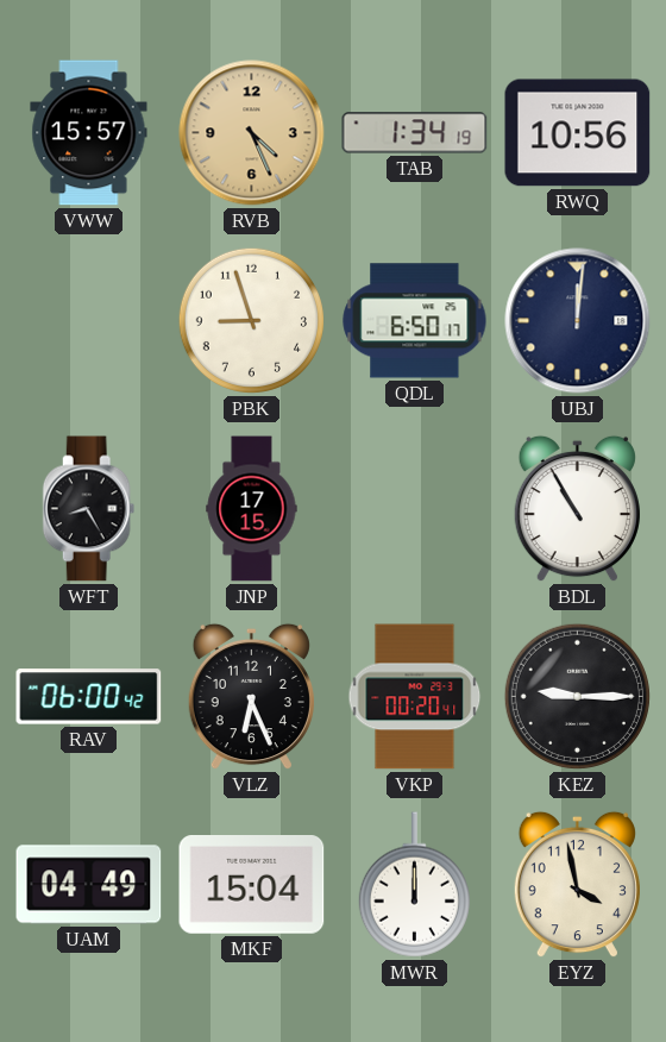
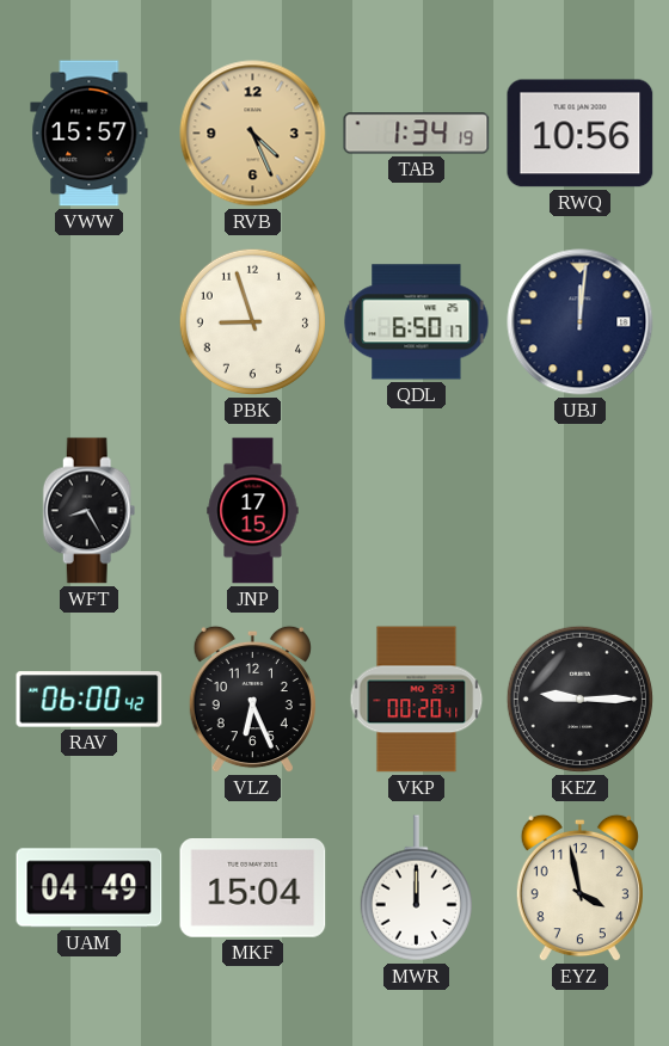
BDL: 10:55 -> none (577, 509)
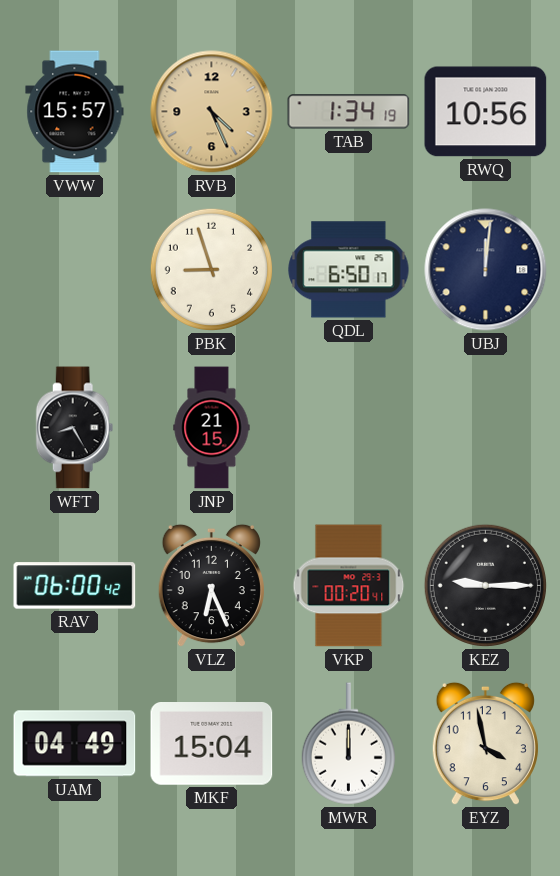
JNP: 17:15 -> 21:15 (212, 428)
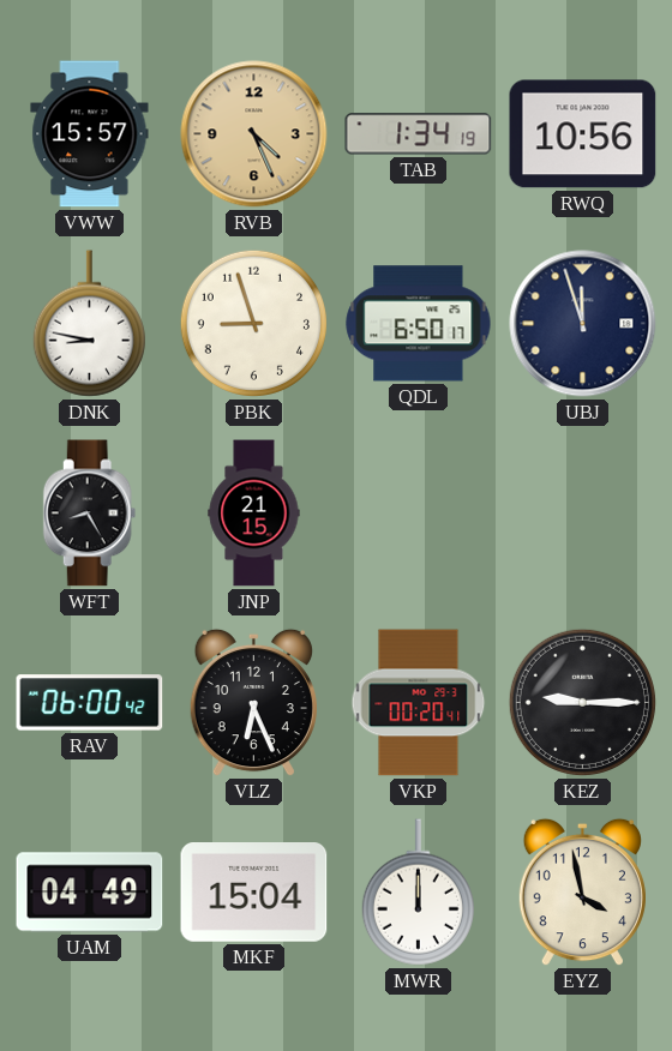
DNK: none -> 8:47 (89, 324)
UBJ: 12:01 -> 11:57 (583, 324)
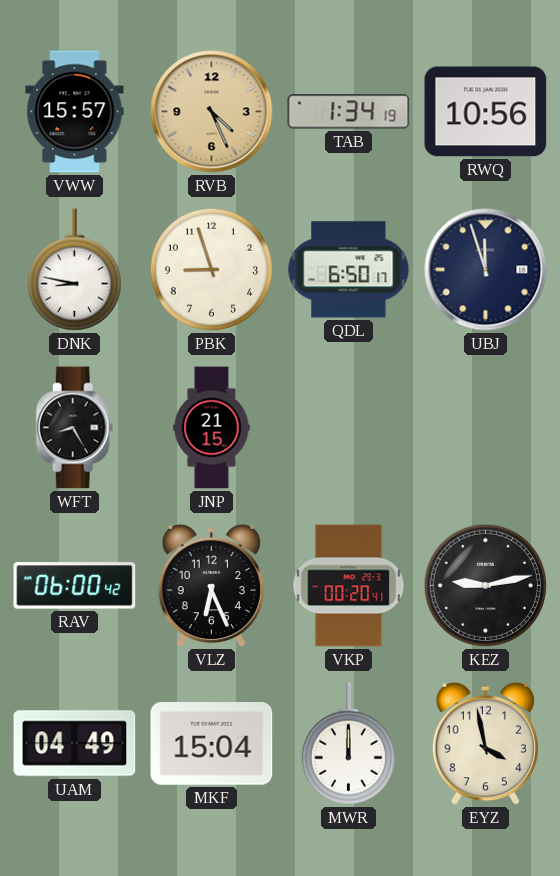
KEZ: 9:15 -> 9:13 (485, 585)
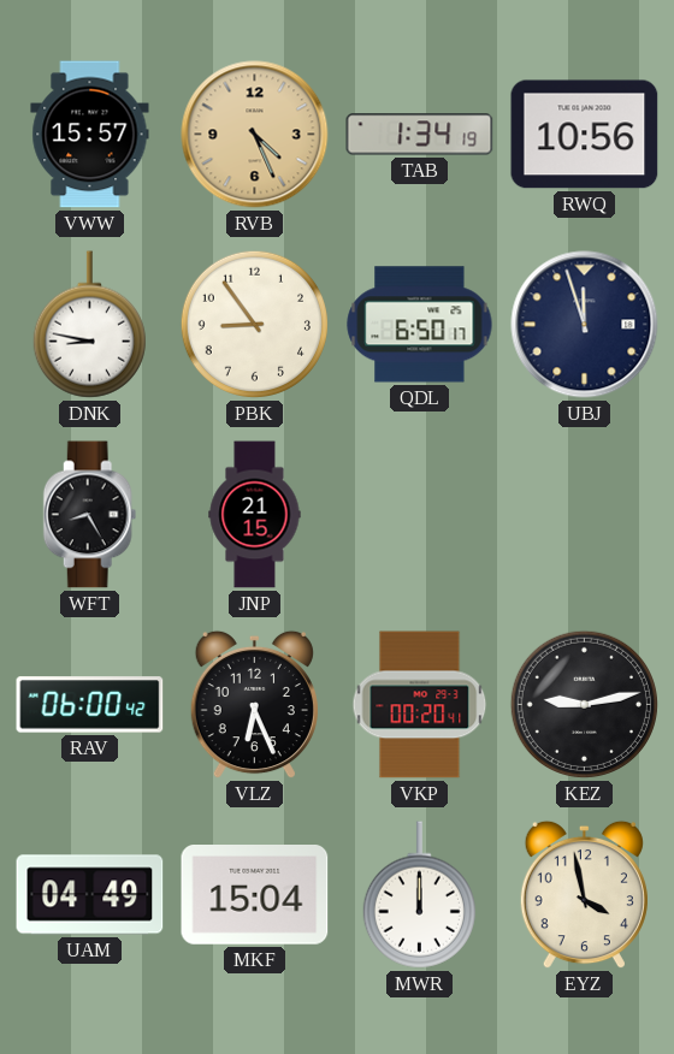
PBK: 8:57 -> 8:54 (254, 324)
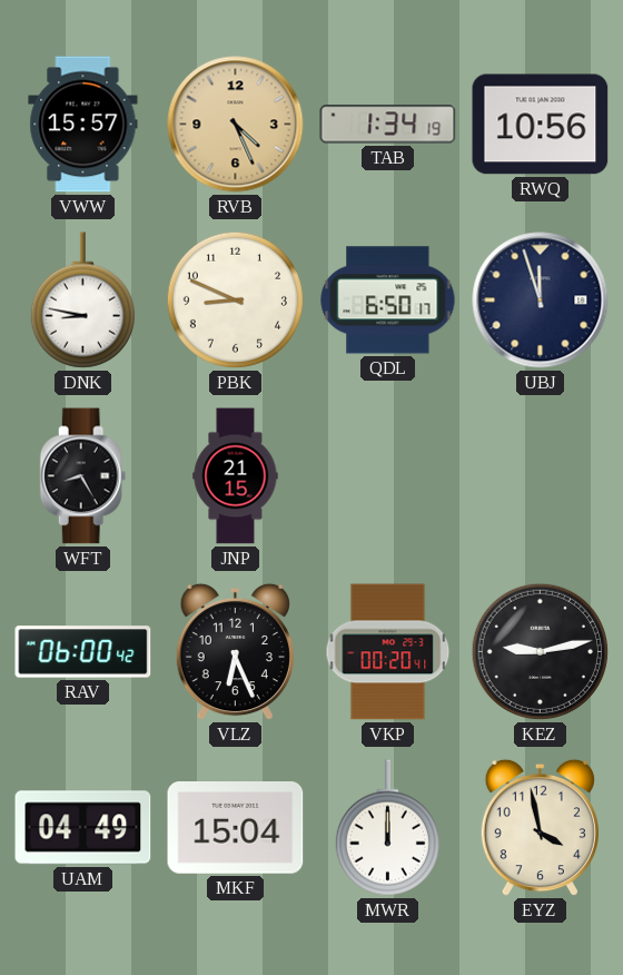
PBK: 8:54 -> 8:49 (235, 299)
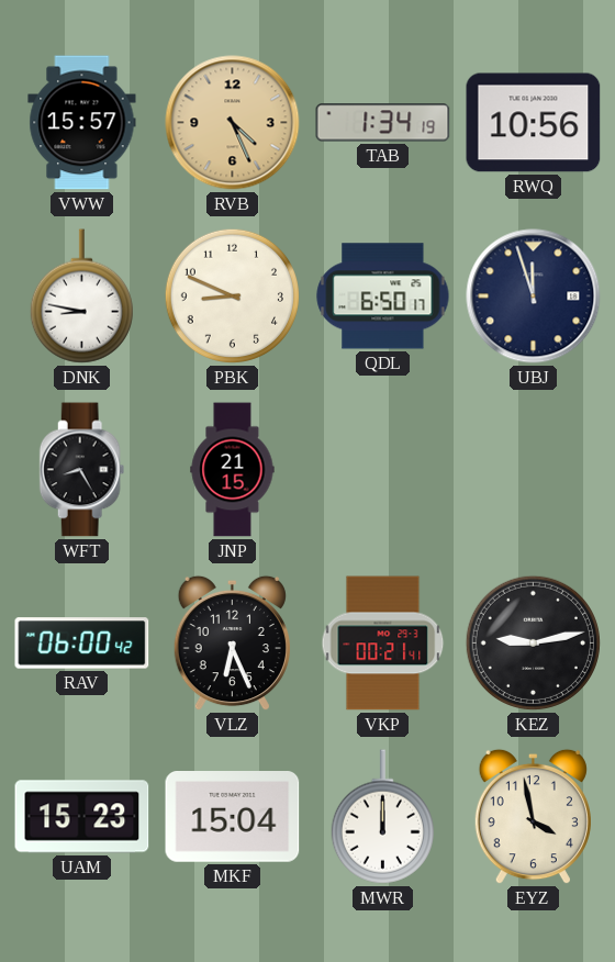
VKP: 00:20 -> 00:21 (383, 644)
UAM: 04:49 -> 15:23 (82, 817)
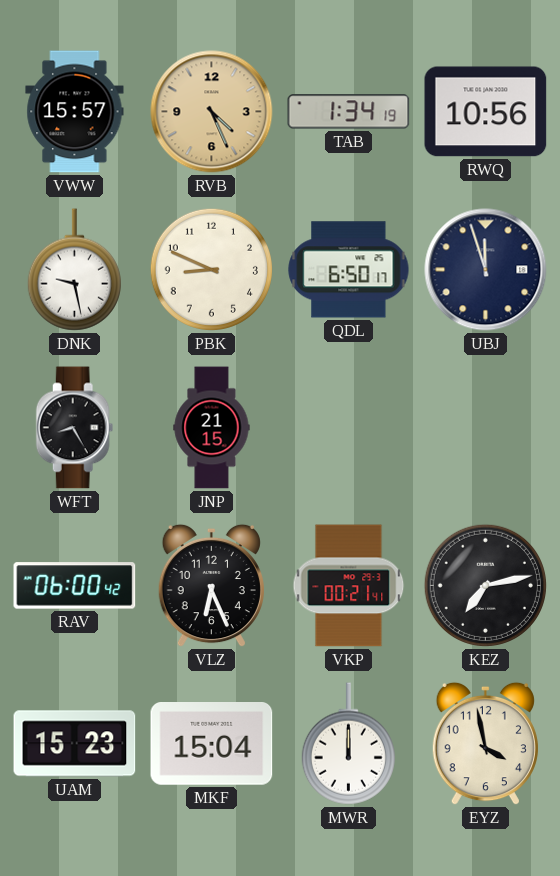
DNK: 8:47 -> 9:28 (74, 270)
KEZ: 9:13 -> 7:13 (485, 585)
